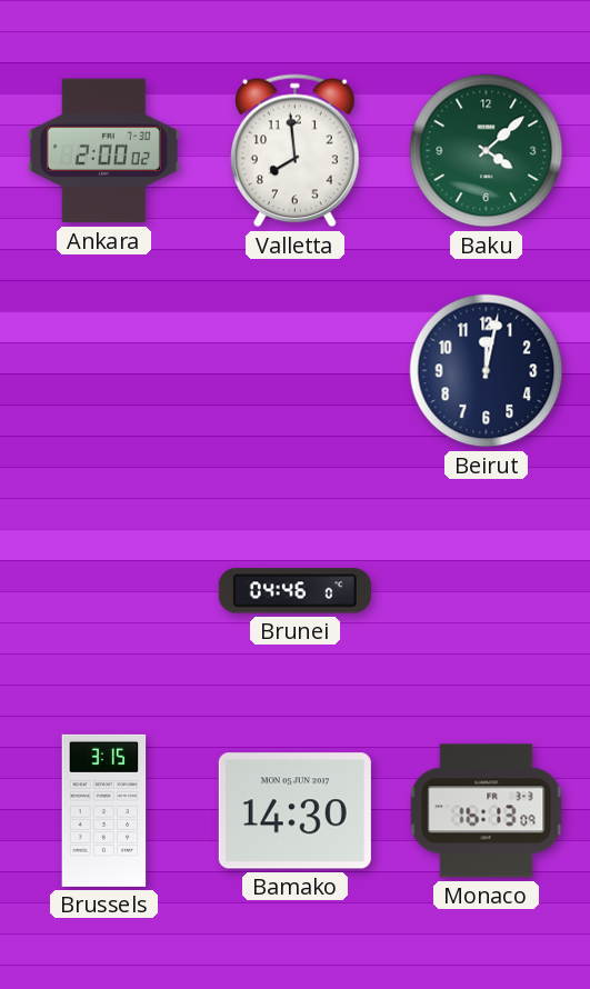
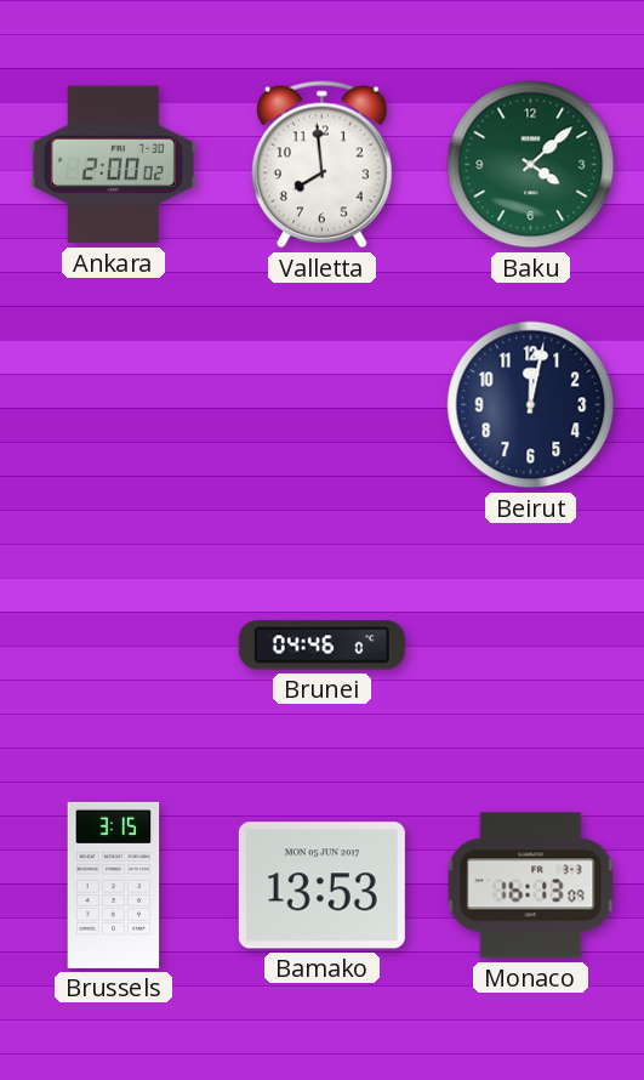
Bamako: 14:30 -> 13:53 (321, 886)
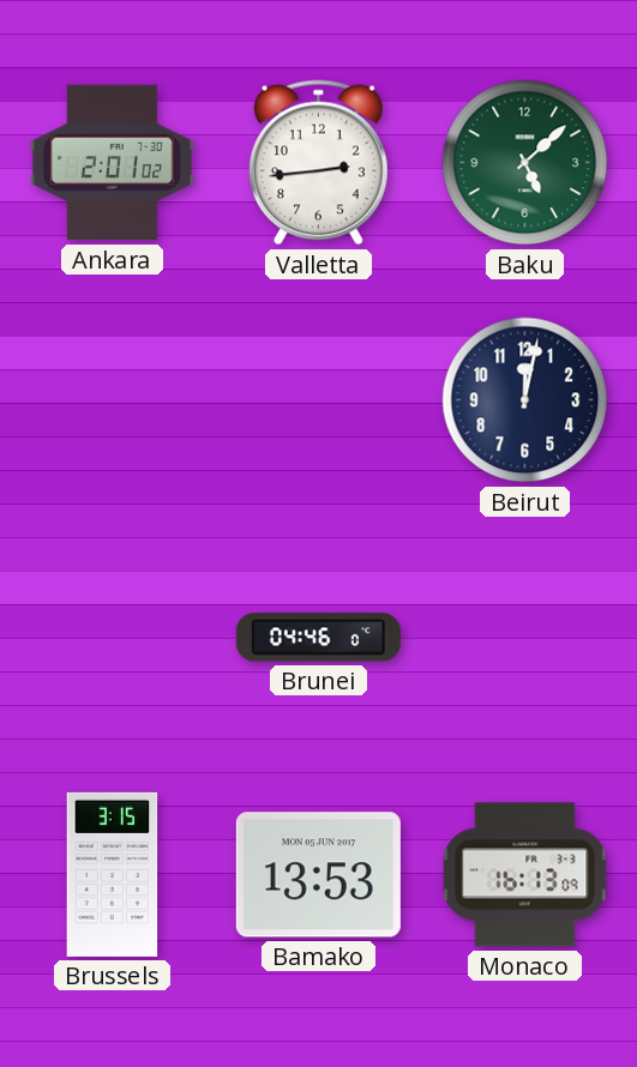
Ankara: 2:00 -> 2:01 (112, 163)
Valletta: 7:59 -> 2:44 (319, 163)
Baku: 4:08 -> 5:08 (525, 163)
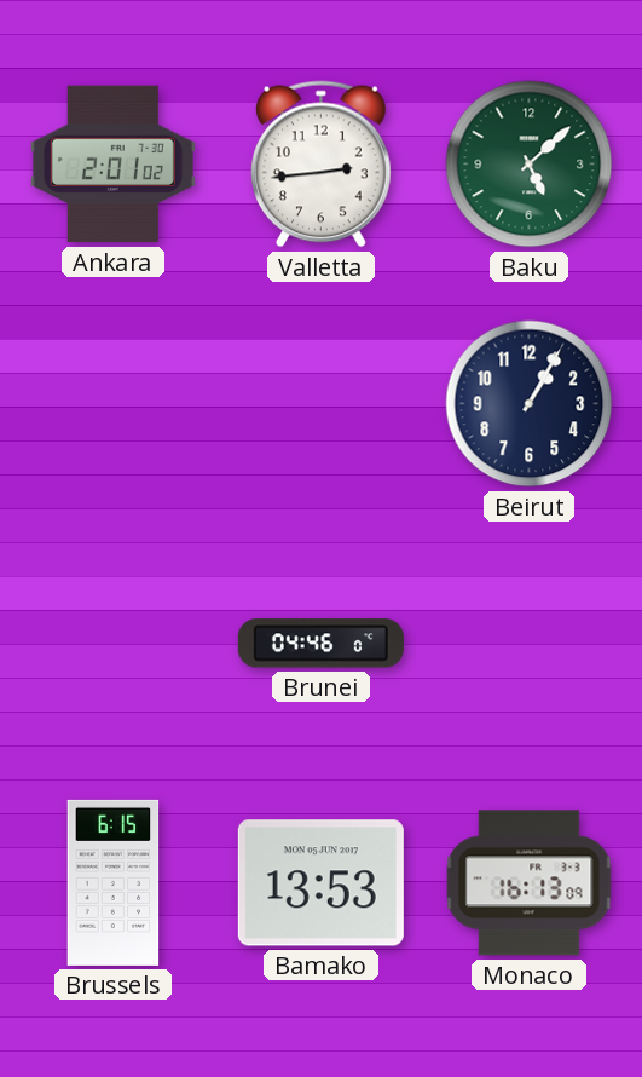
Beirut: 12:02 -> 1:05 (530, 404)
Brussels: 3:15 -> 6:15 (114, 882)
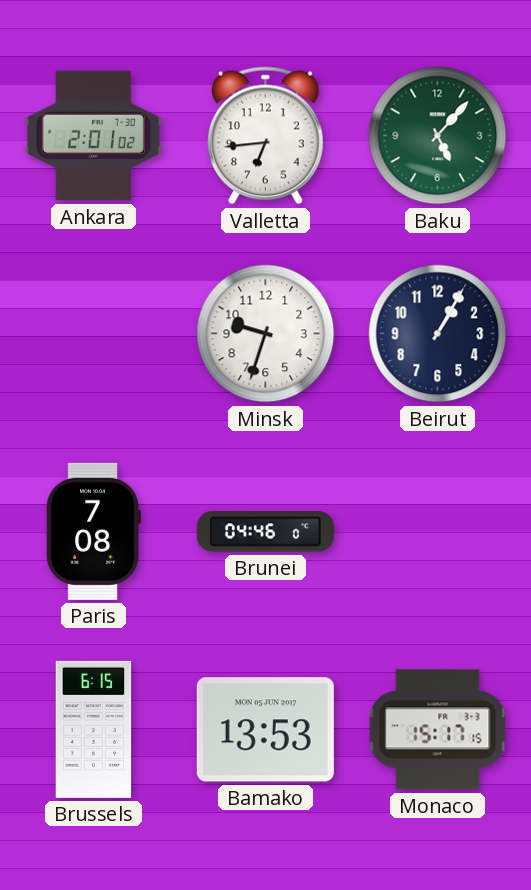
Valletta: 2:44 -> 6:44 (266, 136)
Baku: 5:08 -> 5:07 (438, 136)
Minsk: none -> 9:33 (266, 334)
Paris: none -> 7:08 (93, 531)
Monaco: 16:13 -> 15:17 (438, 730)
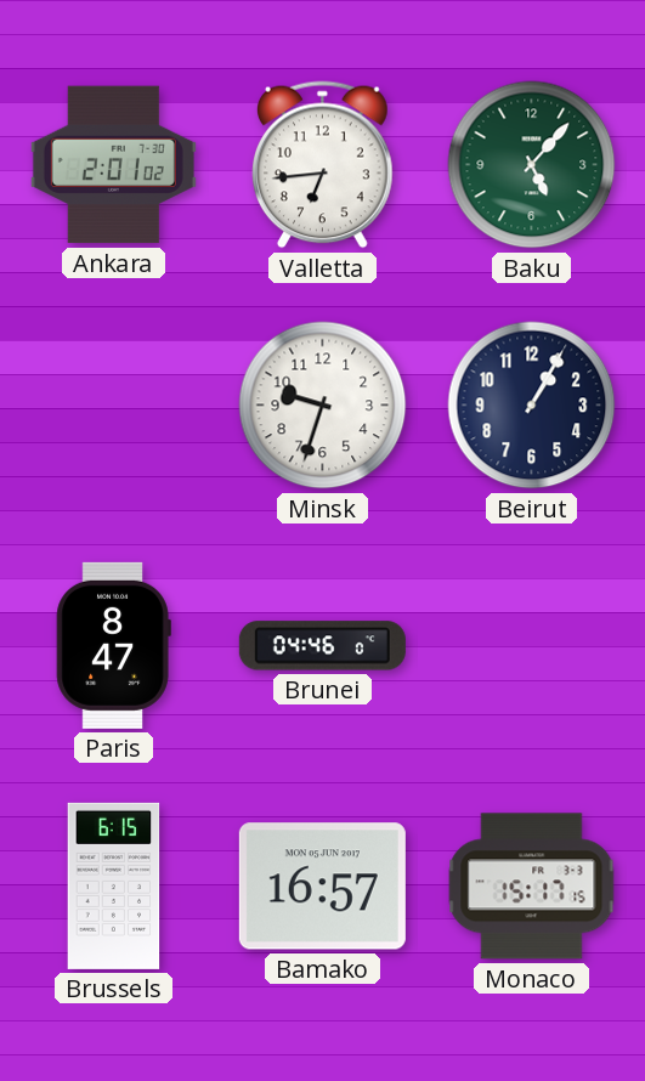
Paris: 7:08 -> 8:47 (113, 645)
Bamako: 13:53 -> 16:57 (322, 887)
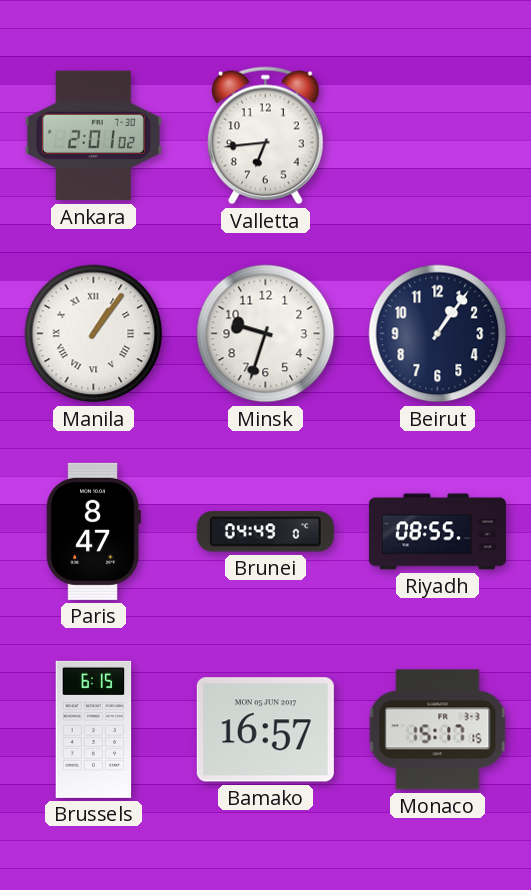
Baku: 5:07 -> none (532, 165)
Manila: none -> 1:06 (94, 334)
Beirut: 1:05 -> 1:06 (438, 334)
Brunei: 04:46 -> 04:49 (265, 532)
Riyadh: none -> 08:55 (437, 532)
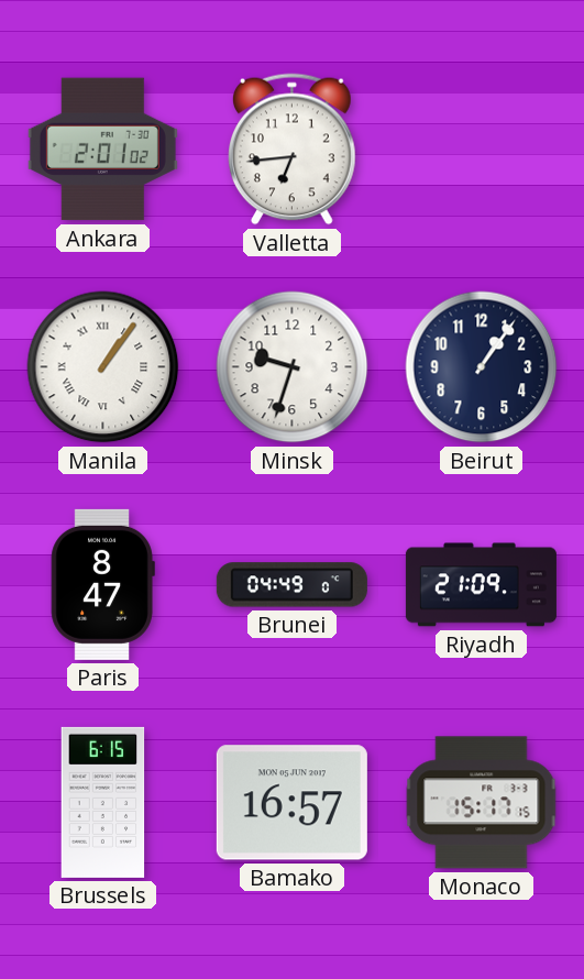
Riyadh: 08:55 -> 21:09 (481, 585)
